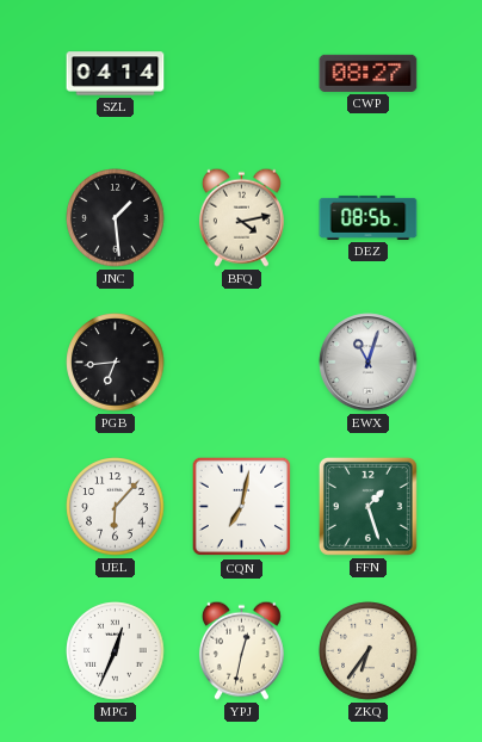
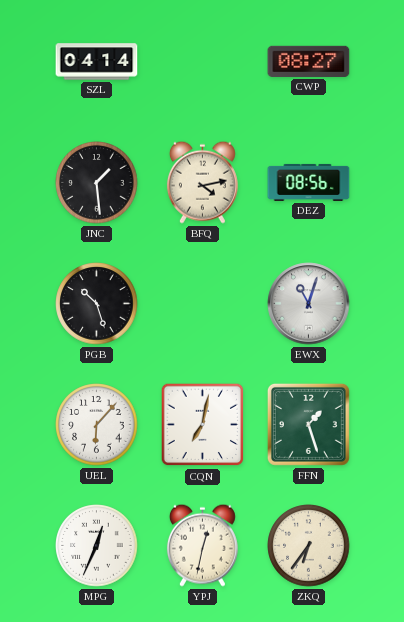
PGB: 6:44 -> 10:27 (97, 304)
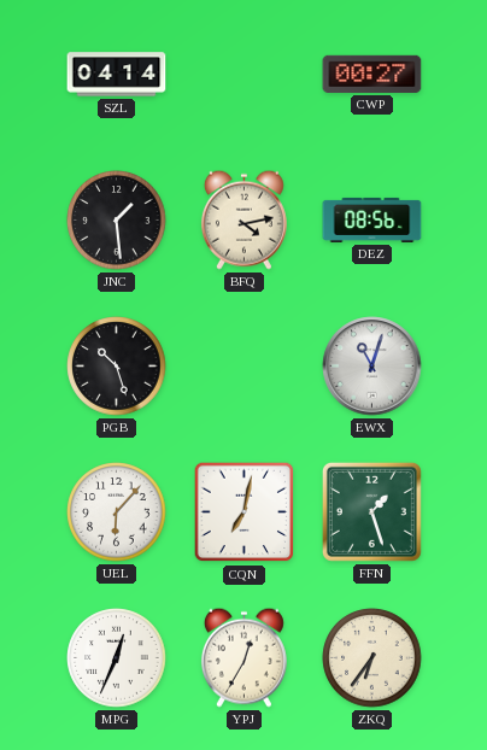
CWP: 08:27 -> 00:27 (372, 74)
YPJ: 12:32 -> 12:35 (243, 657)
